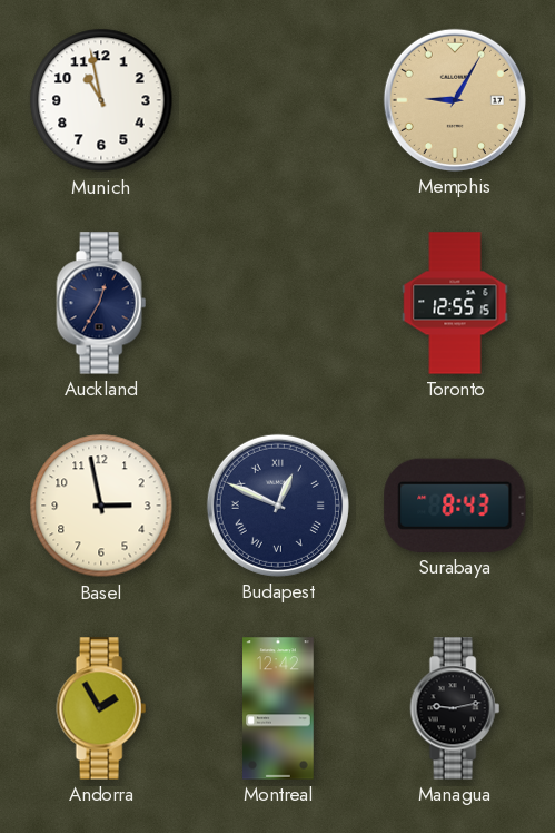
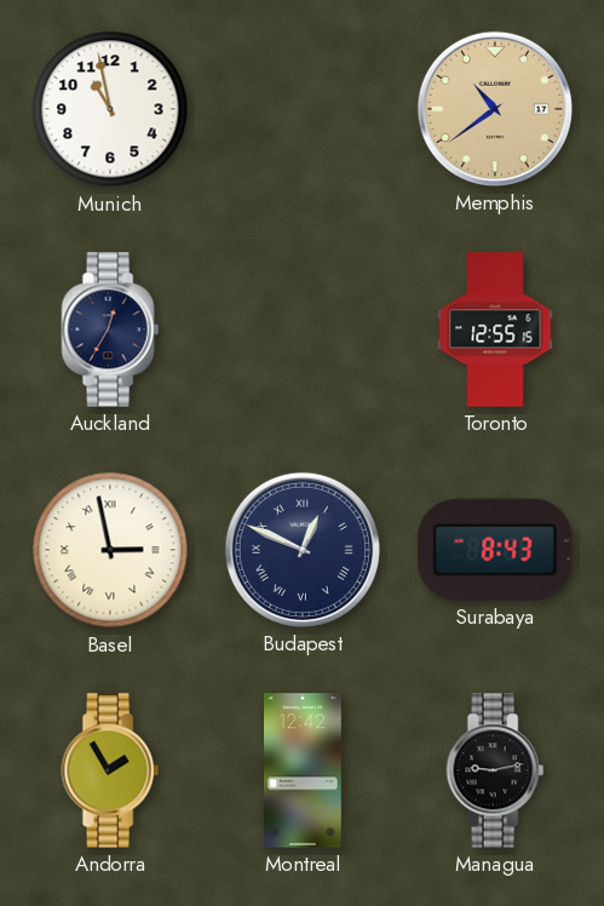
Memphis: 9:05 -> 10:39 (495, 109)
Basel numerals: Arabic -> Roman (110, 550)
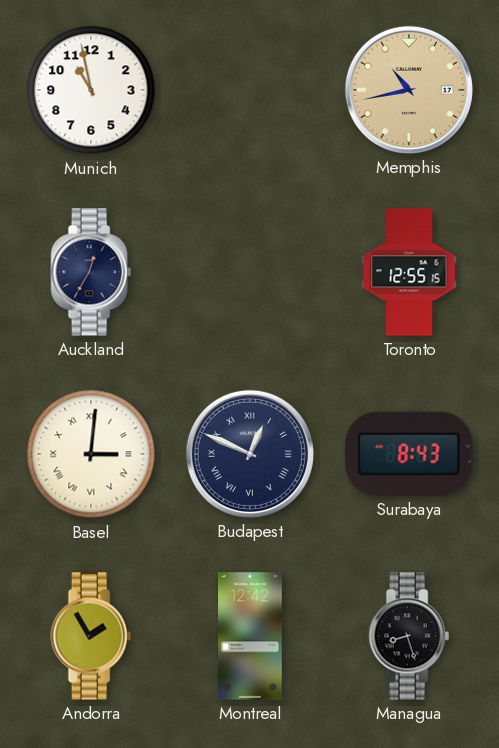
Memphis: 10:39 -> 10:43 (409, 90)
Basel: 2:58 -> 3:01 (91, 454)
Managua: 9:13 -> 8:27 (409, 636)
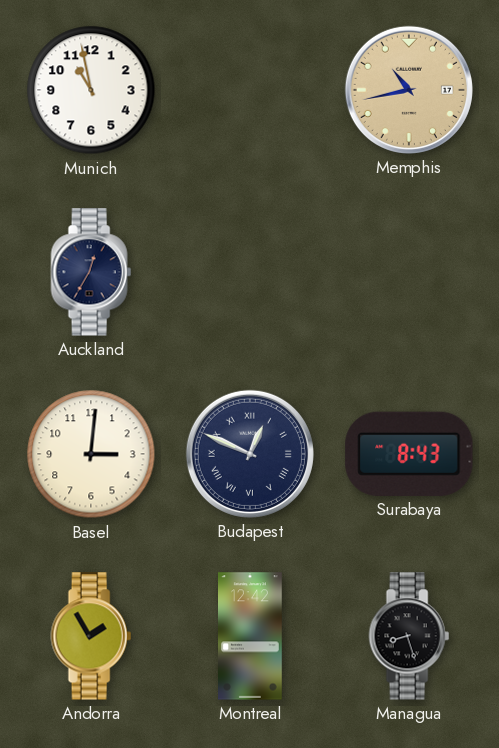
Toronto: 12:55 -> none (409, 272)
Basel numerals: Roman -> Arabic (91, 454)
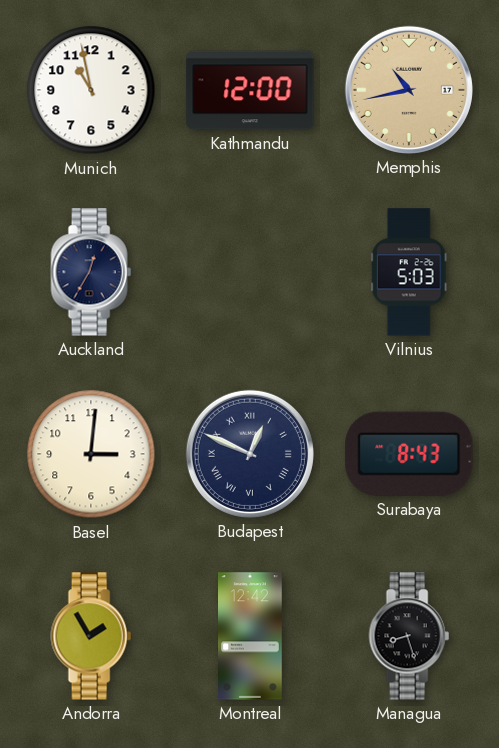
Kathmandu: none -> 12:00 (250, 90)
Vilnius: none -> 5:03 (409, 272)
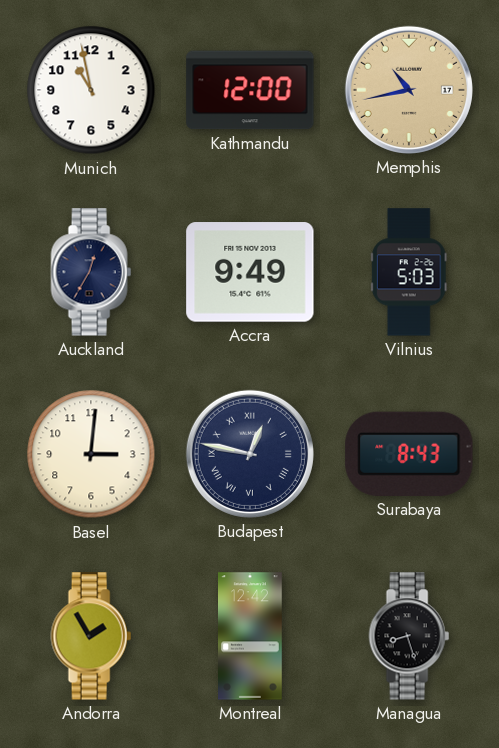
Accra: none -> 9:49 (250, 272)
Budapest: 12:49 -> 12:47 (250, 454)
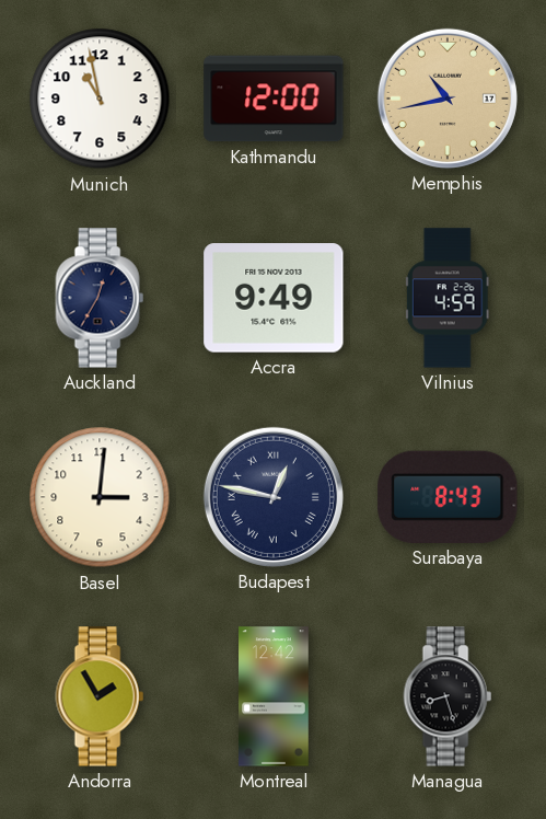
Vilnius: 5:03 -> 4:59 (448, 298)
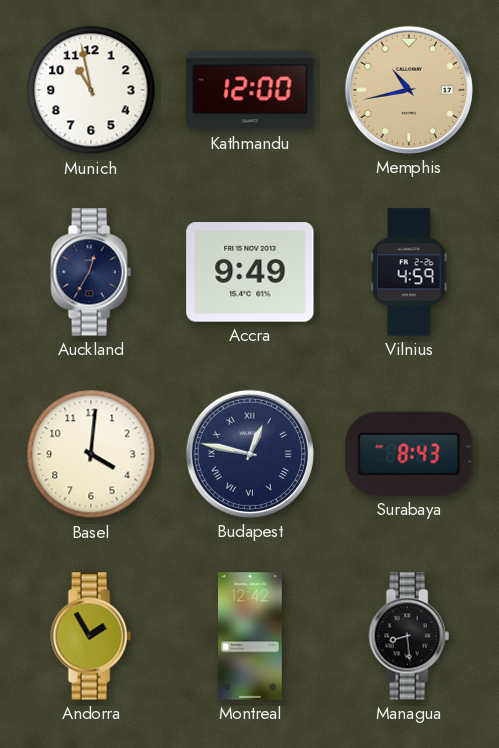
Basel: 3:01 -> 4:01 (91, 454)
Managua: 8:27 -> 8:29 (409, 636)
